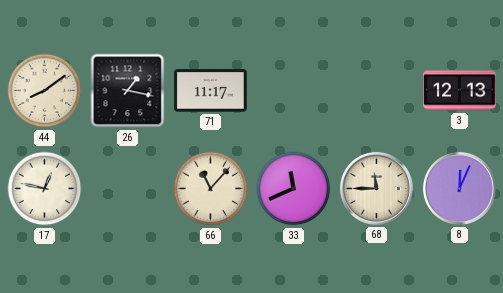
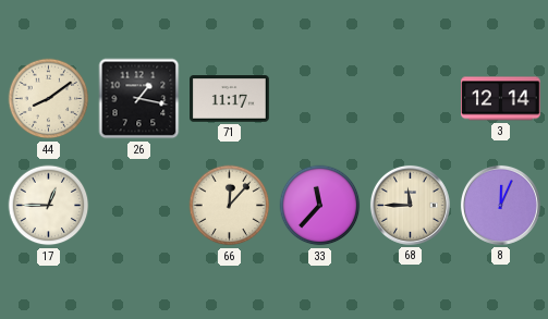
3: 12:13 -> 12:14 (501, 99)
17: 12:47 -> 12:45 (49, 206)
66: 11:07 -> 12:07 (230, 206)
33: 11:41 -> 11:37 (320, 206)
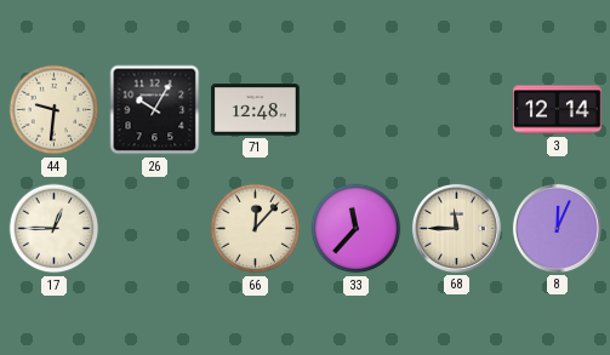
44: 8:09 -> 9:31 (55, 110)
26: 1:17 -> 10:05 (155, 110)
71: 11:17 -> 12:48 (256, 110)
